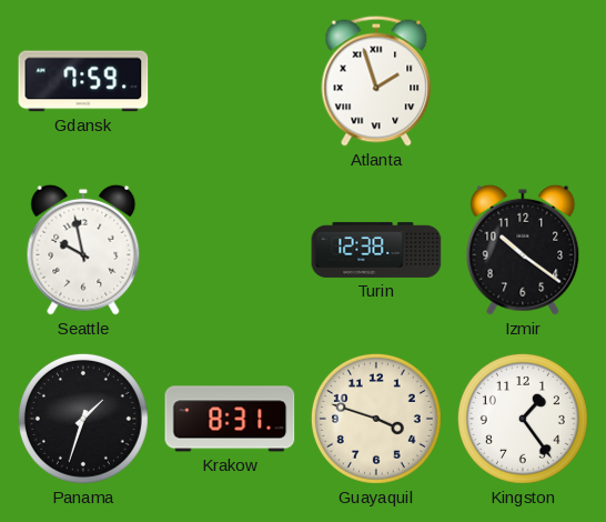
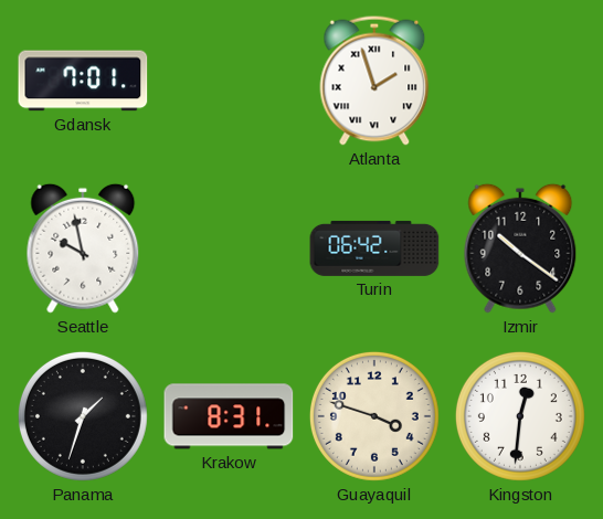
Gdansk: 7:59 -> 7:01 (83, 81)
Turin: 12:38 -> 06:42 (374, 248)
Kingston: 1:24 -> 12:31 (520, 416)
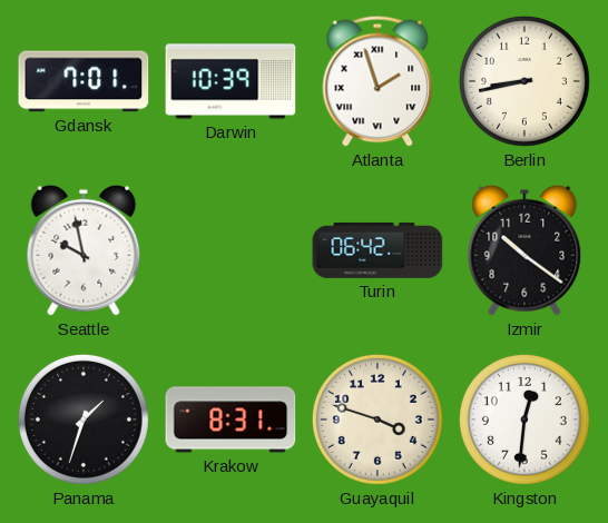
Darwin: none -> 10:39 (231, 81)
Berlin: none -> 8:43 (524, 81)
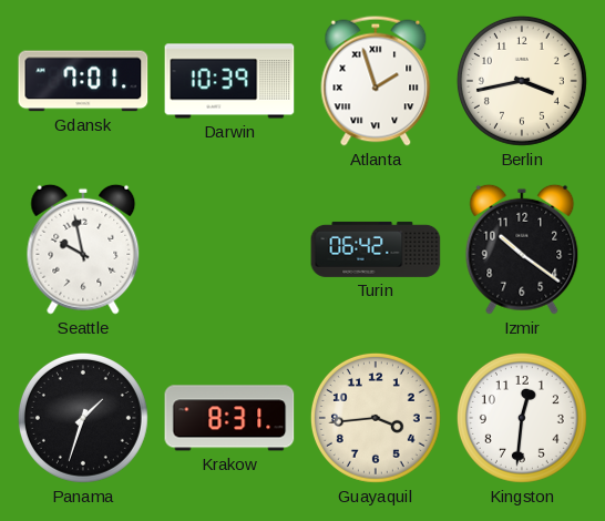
Berlin: 8:43 -> 3:43 (522, 81)
Guayaquil: 3:48 -> 3:44 (376, 418)
